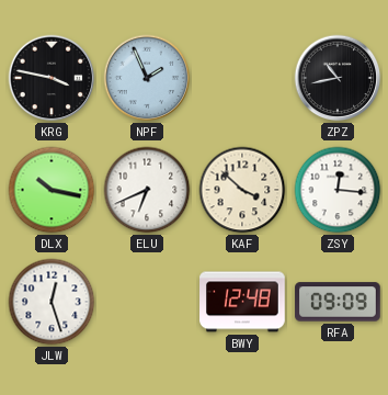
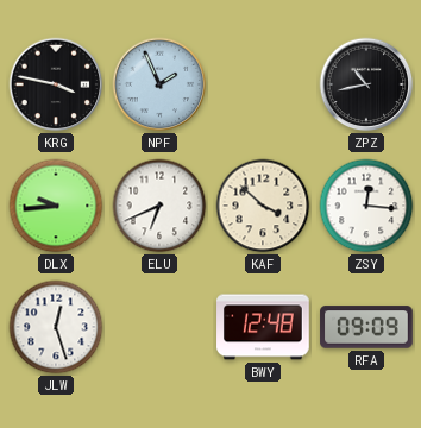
DLX: 10:17 -> 9:44 (56, 206)
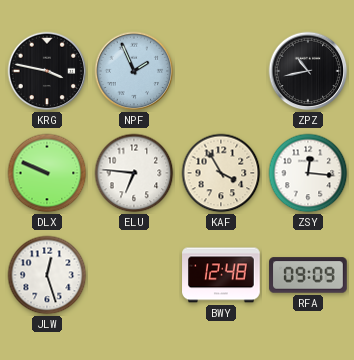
DLX: 9:44 -> 9:49 (47, 173)
ELU: 6:41 -> 6:46 (134, 173)
KAF: 3:52 -> 3:55 (221, 173)
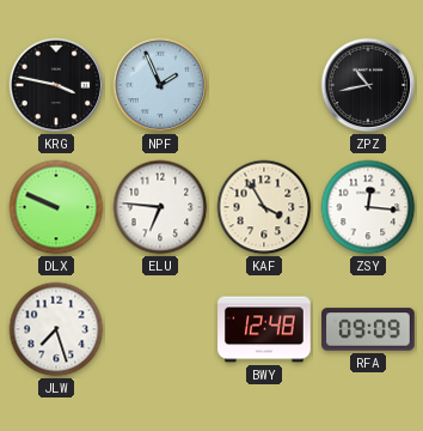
JLW: 12:27 -> 7:27 (56, 329)
